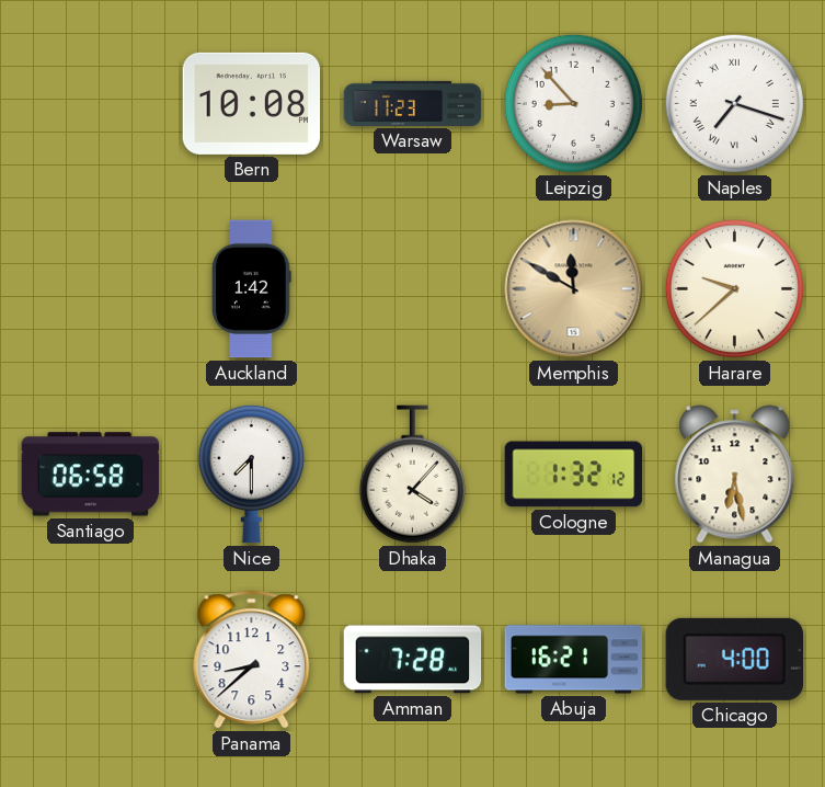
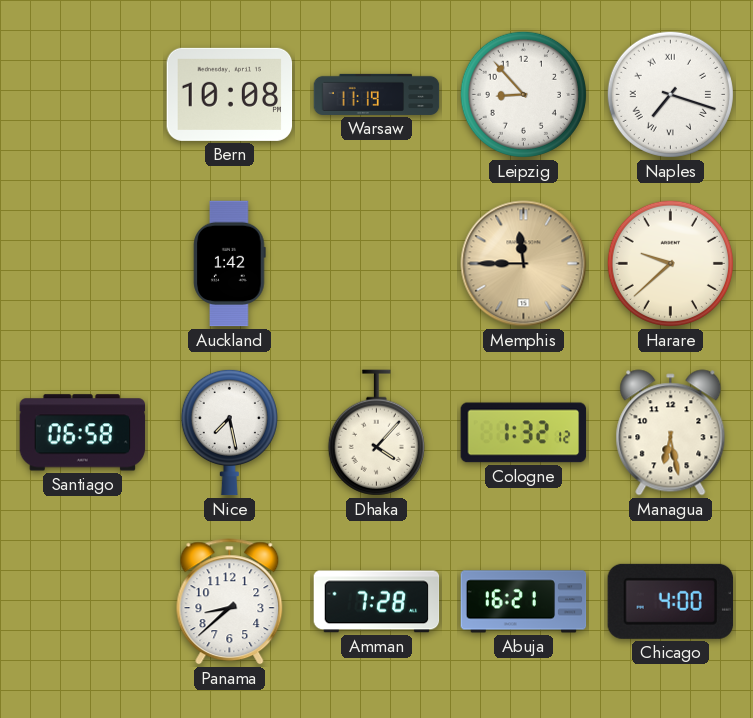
Warsaw: 11:23 -> 11:19 (377, 94)
Memphis: 11:50 -> 11:45 (524, 264)
Nice: 7:30 -> 7:28 (229, 432)
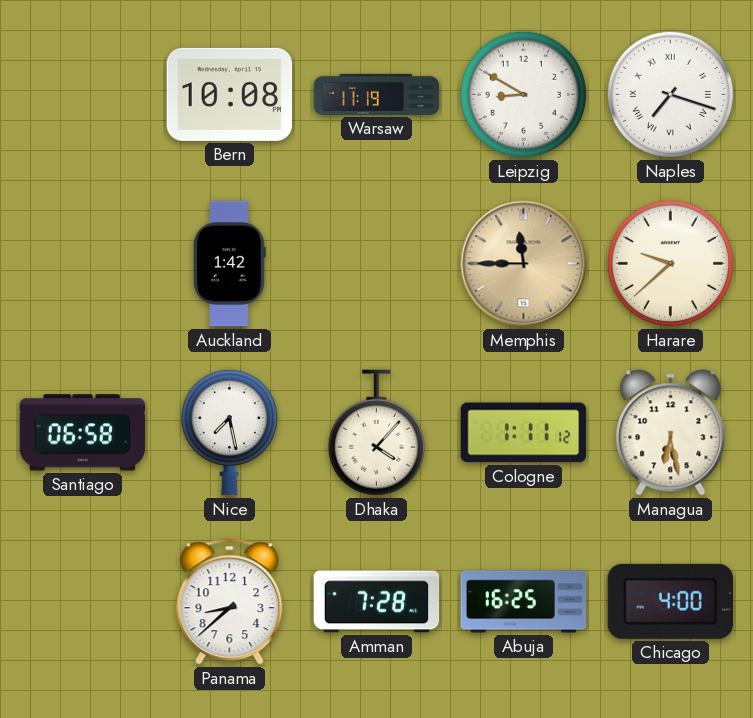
Leipzig: 8:53 -> 8:50 (523, 94)
Cologne: 1:32 -> 1:11 (524, 433)
Abuja: 16:21 -> 16:25 (524, 602)
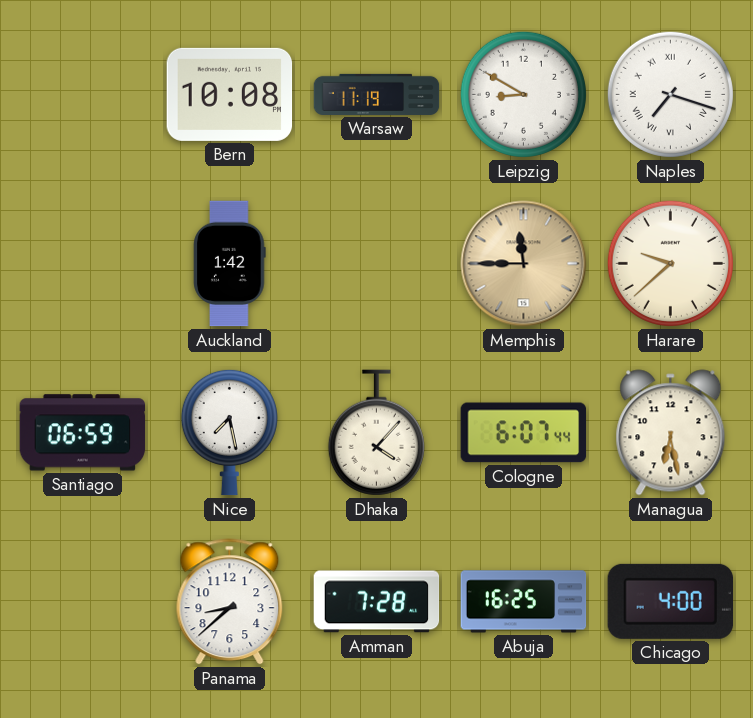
Santiago: 06:58 -> 06:59 (83, 433)
Cologne: 1:11 -> 6:07 (524, 433)
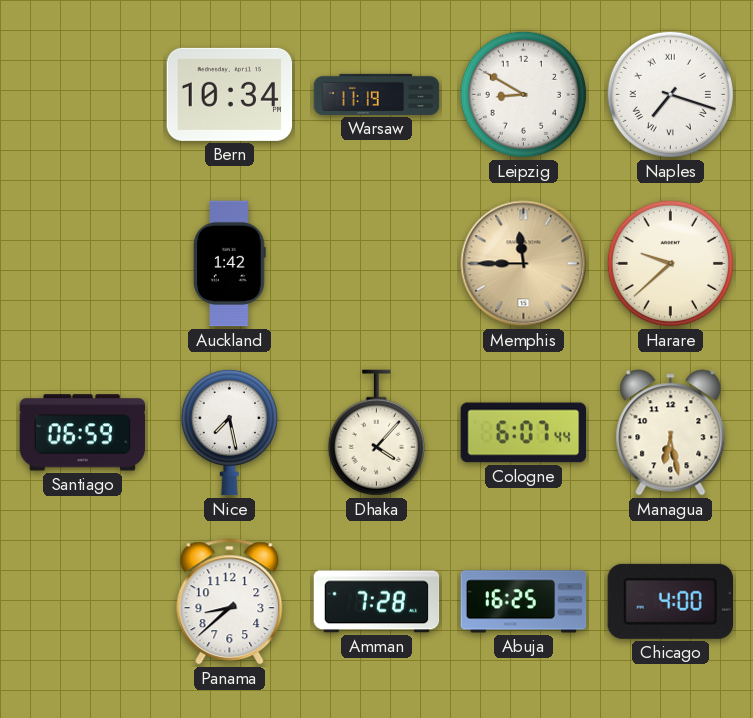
Bern: 10:08 -> 10:34 (230, 94)
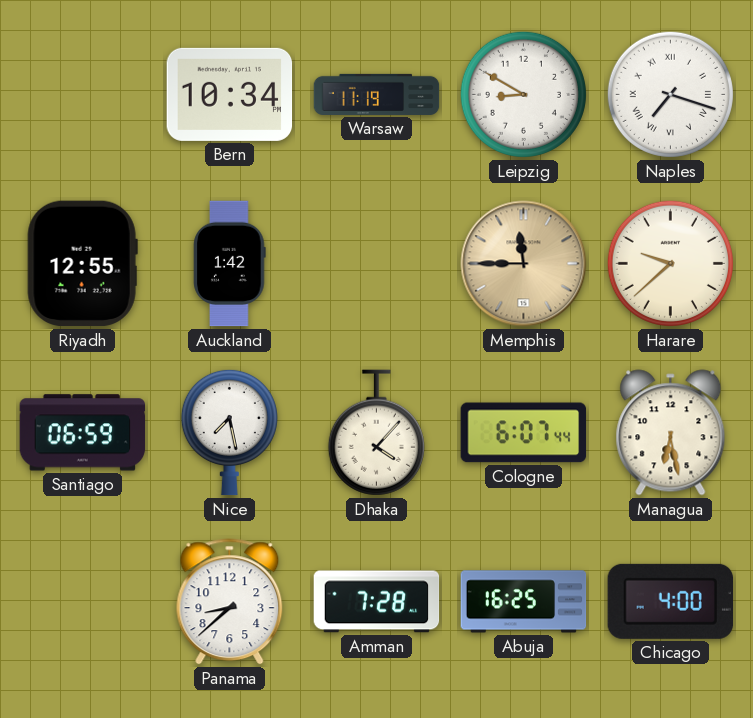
Riyadh: none -> 12:55 (82, 264)
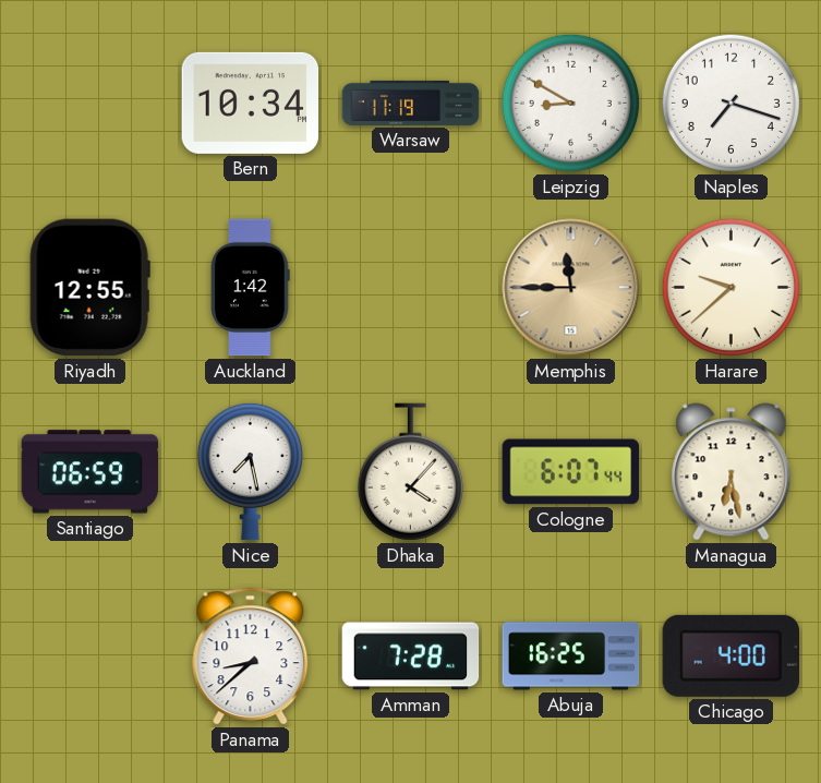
Naples numerals: Roman -> Arabic (731, 103)
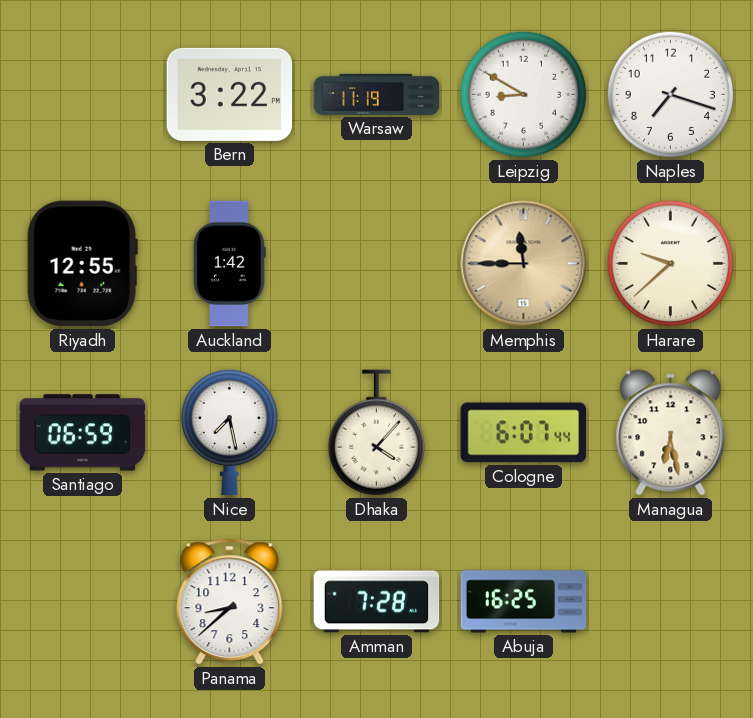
Bern: 10:34 -> 3:22 (230, 94)
Chicago: 4:00 -> none (731, 655)
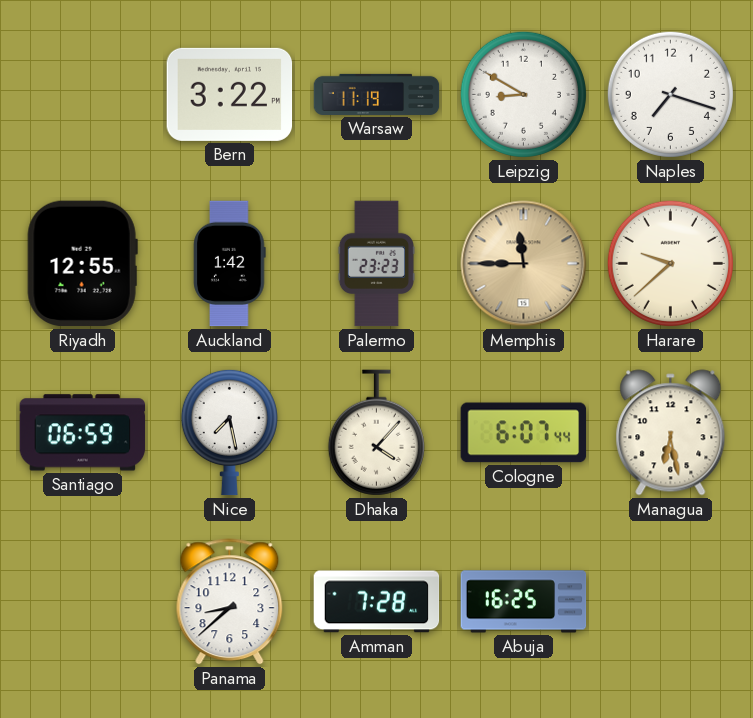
Palermo: none -> 23:23 (376, 264)
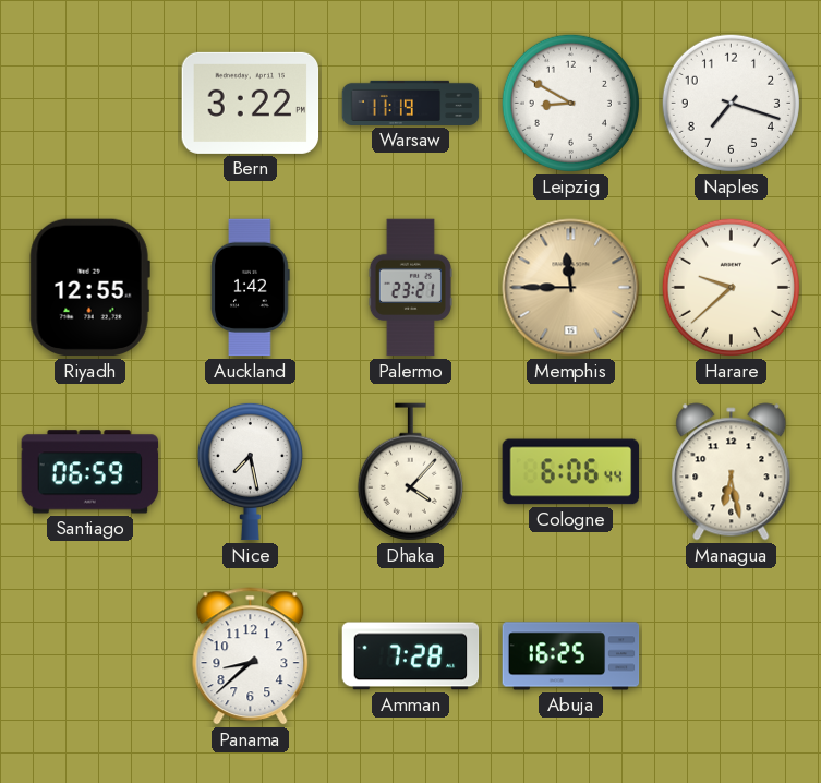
Palermo: 23:23 -> 23:21 (410, 288)
Cologne: 6:07 -> 6:06 (571, 472)
